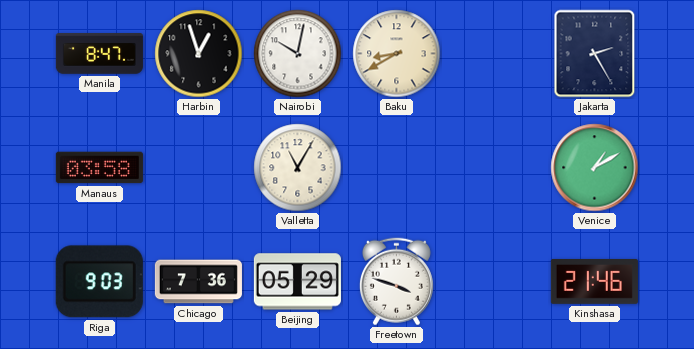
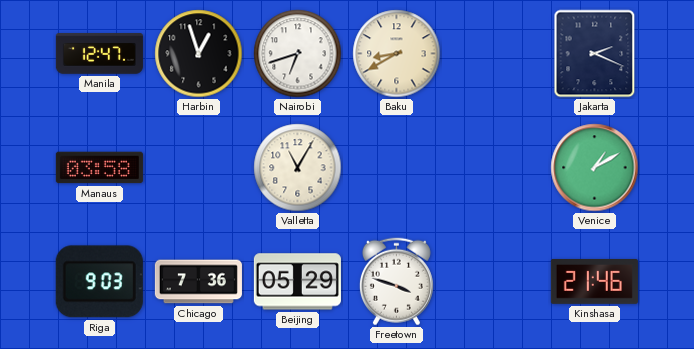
Manila: 8:47 -> 12:47 (99, 54)
Nairobi: 10:02 -> 6:42 (298, 54)
Jakarta: 2:25 -> 2:19 (595, 54)
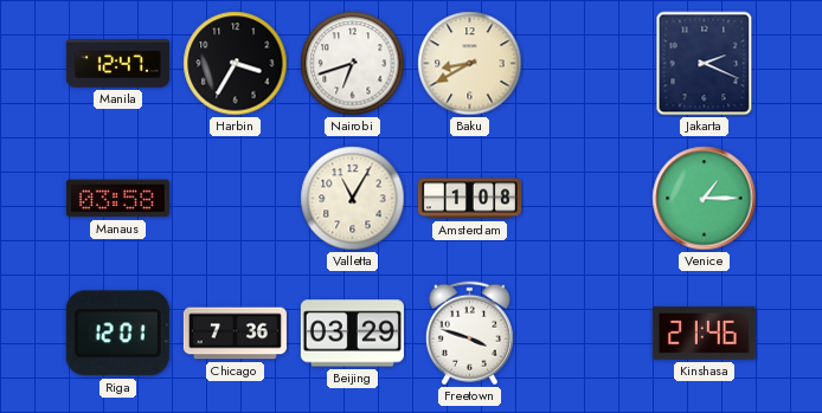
Harbin: 12:57 -> 3:35 (236, 64)
Amsterdam: none -> 1:08 (469, 199)
Venice: 1:10 -> 1:15 (705, 199)
Riga: 9:03 -> 12:01 (117, 334)
Beijing: 05:29 -> 03:29 (352, 334)
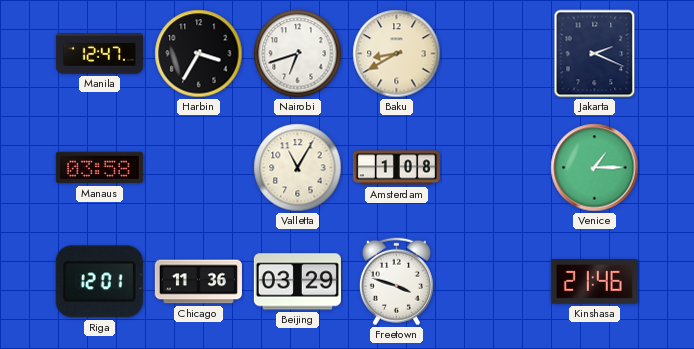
Chicago: 7:36 -> 11:36 (198, 282)
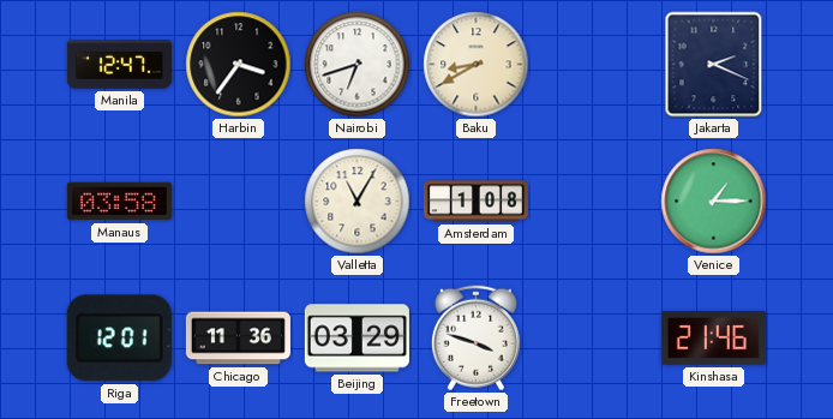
Harbin: 3:35 -> 3:36 (239, 65)
